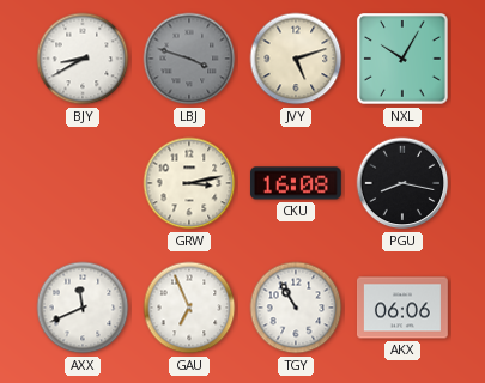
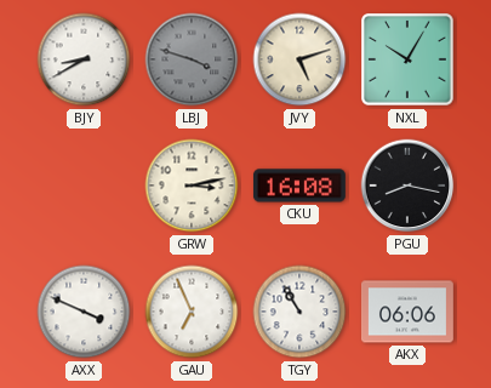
AXX: 11:41 -> 3:49 (84, 312)
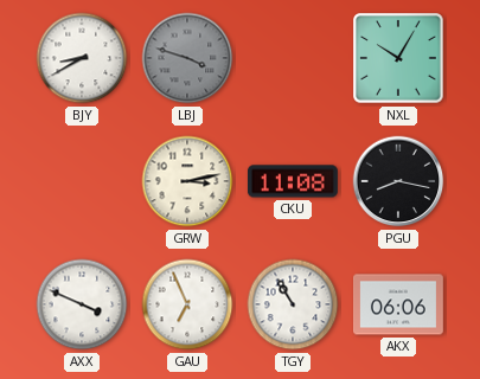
JVY: 5:12 -> none (299, 59)
CKU: 16:08 -> 11:08 (293, 181)
